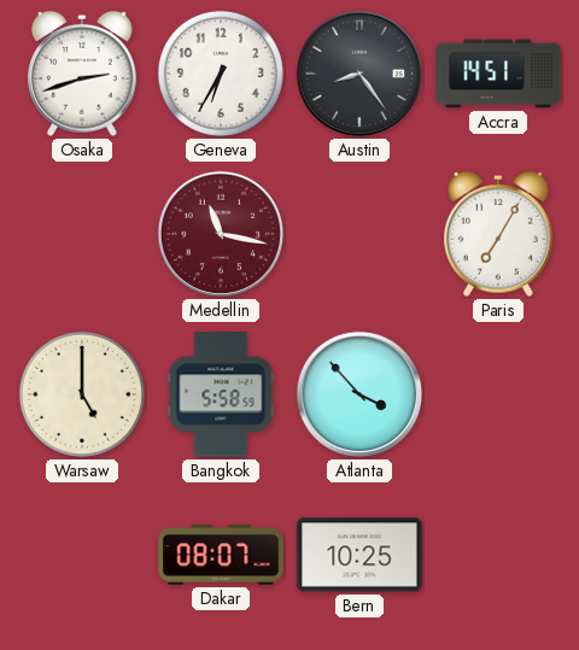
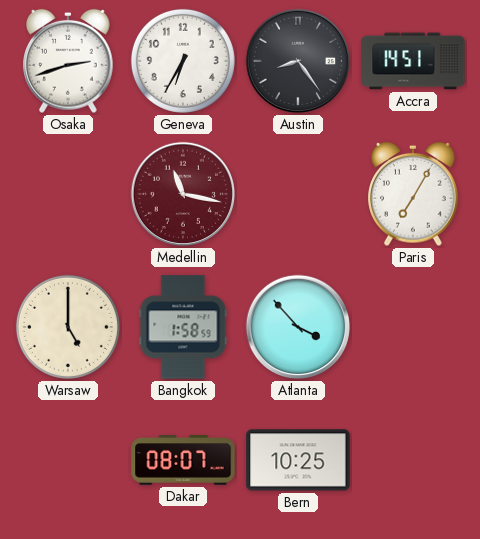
Bangkok: 5:58 -> 1:58 (183, 327)
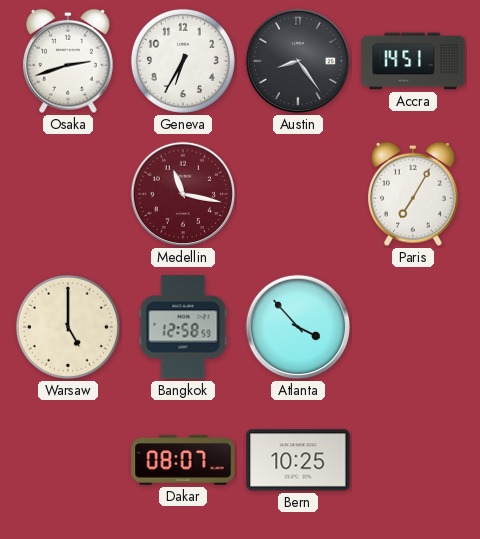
Bangkok: 1:58 -> 12:58 (183, 327)
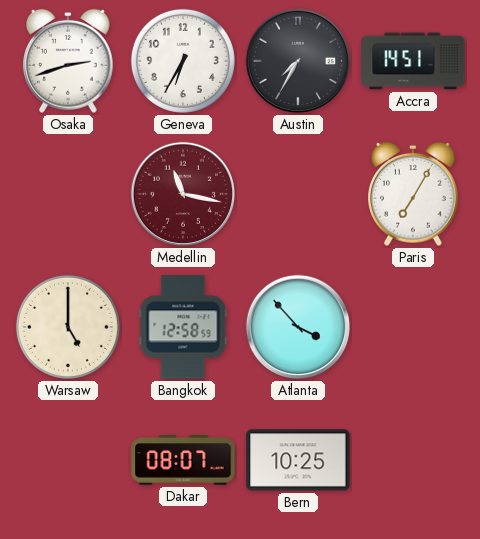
Austin: 8:24 -> 7:35 (298, 61)
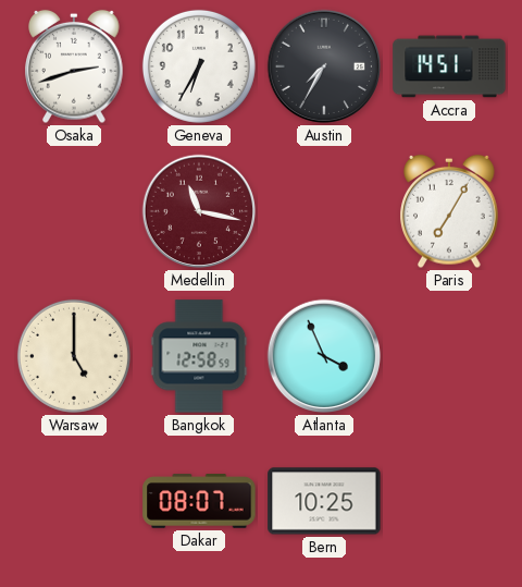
Atlanta: 3:53 -> 3:56 (324, 356)
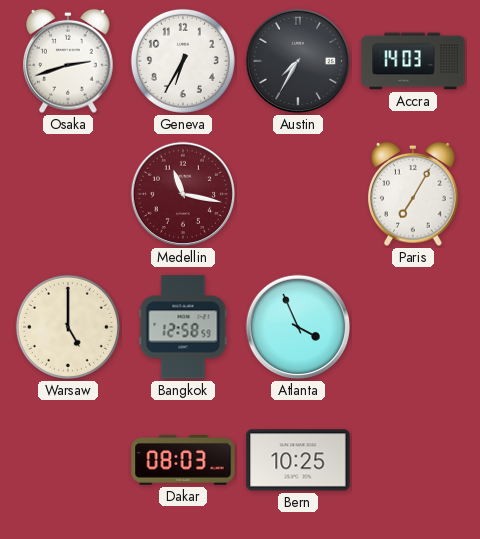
Accra: 14:51 -> 14:03 (413, 61)
Dakar: 08:07 -> 08:03 (183, 460)
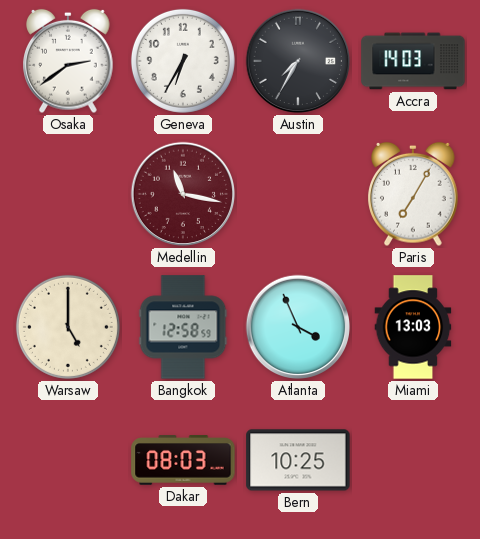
Osaka: 2:42 -> 2:39 (68, 61)
Miami: none -> 13:03 (413, 327)
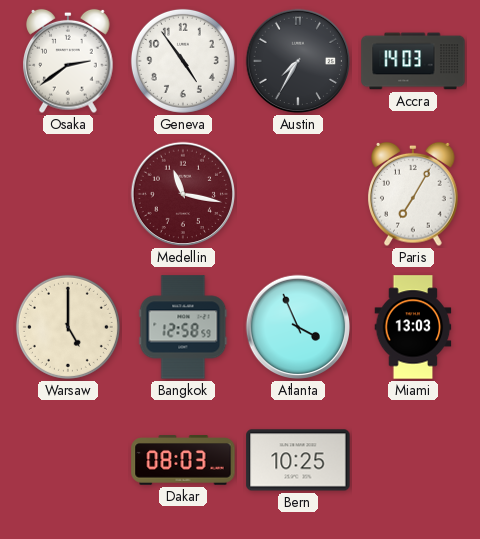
Geneva: 6:35 -> 4:54 (183, 61)
